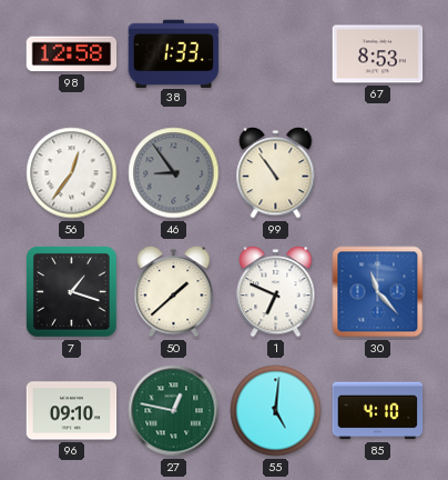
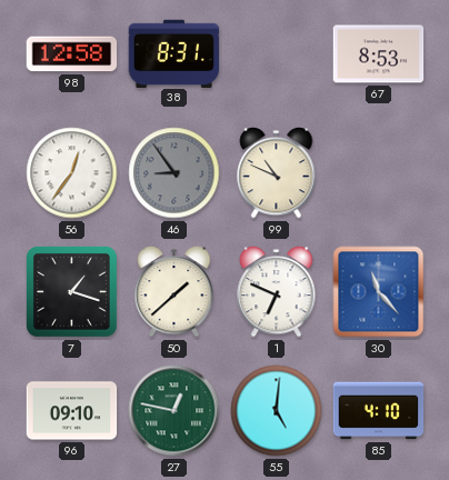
38: 1:33 -> 8:31 (174, 53)
99: 10:54 -> 10:49 (277, 173)
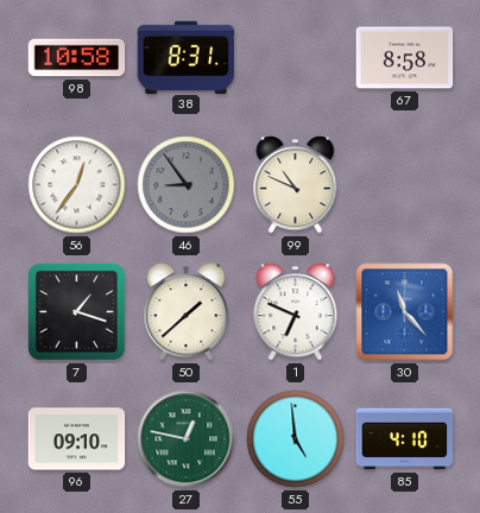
98: 12:58 -> 10:58 (77, 58)
67: 8:53 -> 8:58 (405, 58)
55: 5:01 -> 4:59 (296, 439)
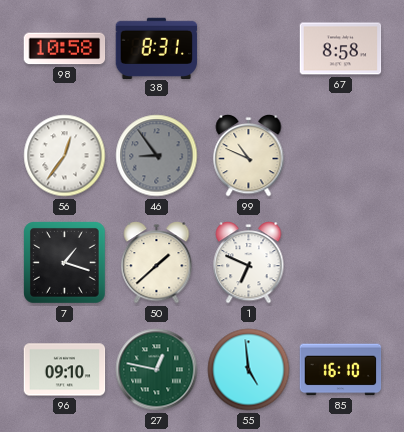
30: 11:23 -> none (405, 312)
85: 4:10 -> 16:10 (341, 370)
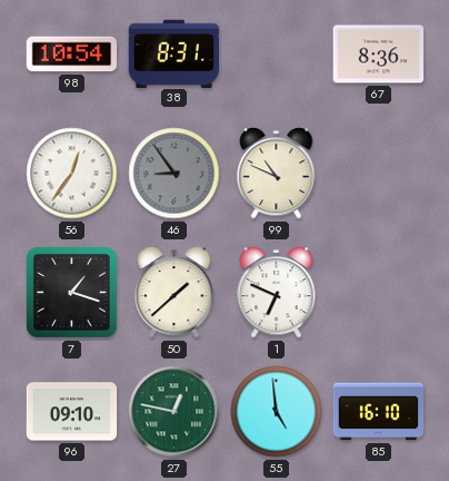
98: 10:58 -> 10:54 (72, 55)
67: 8:58 -> 8:36 (379, 55)
